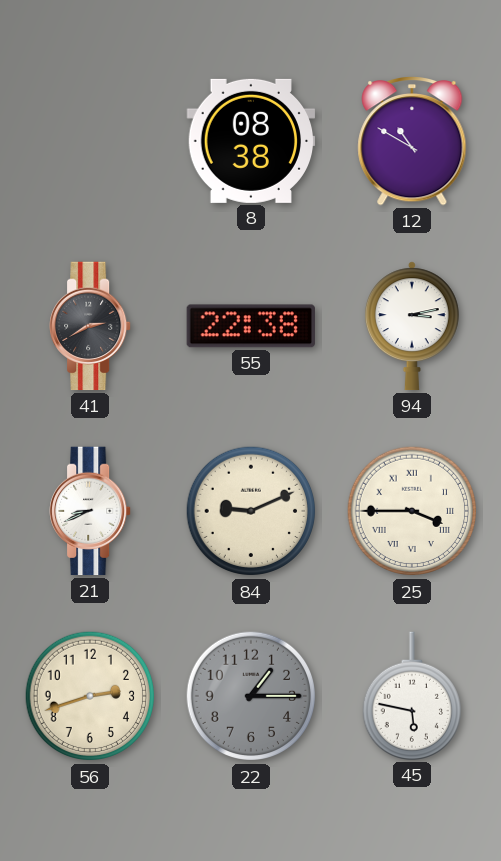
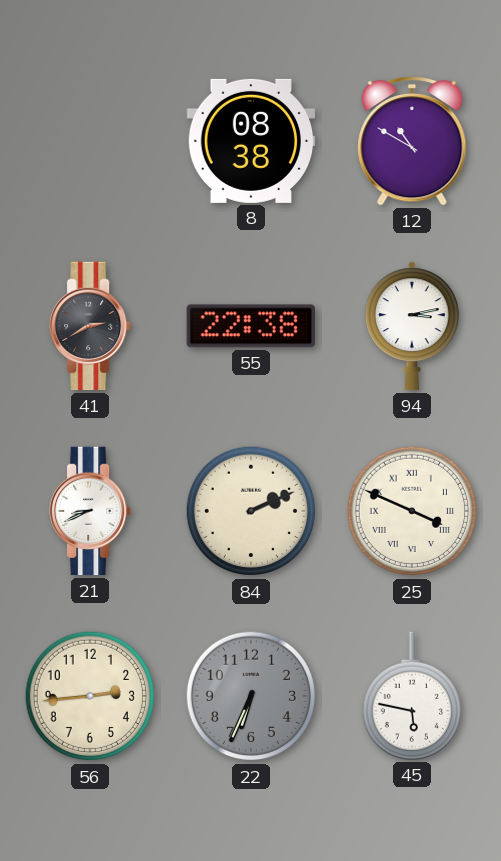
84: 9:11 -> 2:11 (251, 511)
25: 3:45 -> 3:49 (412, 511)
56: 2:42 -> 2:44 (90, 696)
22: 1:15 -> 6:34 (251, 696)
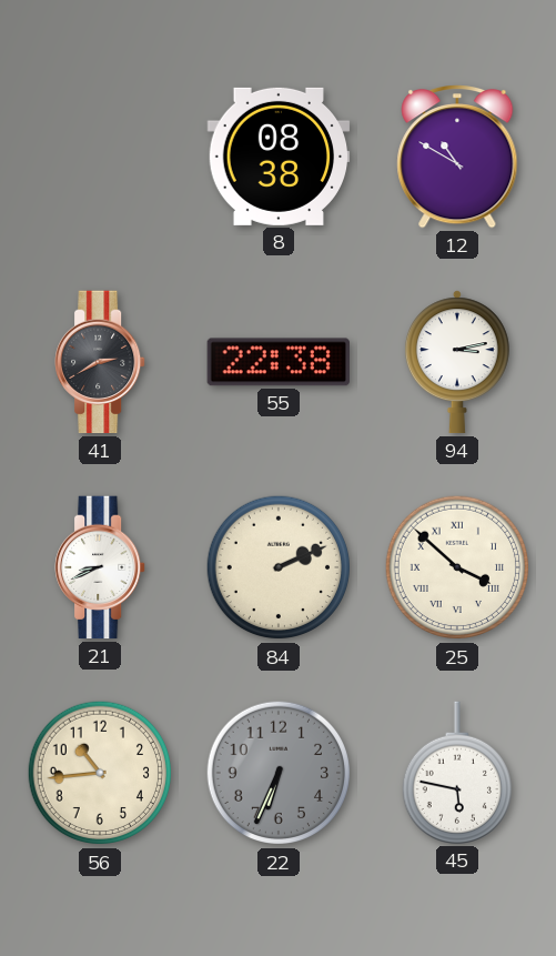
25: 3:49 -> 3:52 (457, 567)
56: 2:44 -> 10:44 (100, 773)
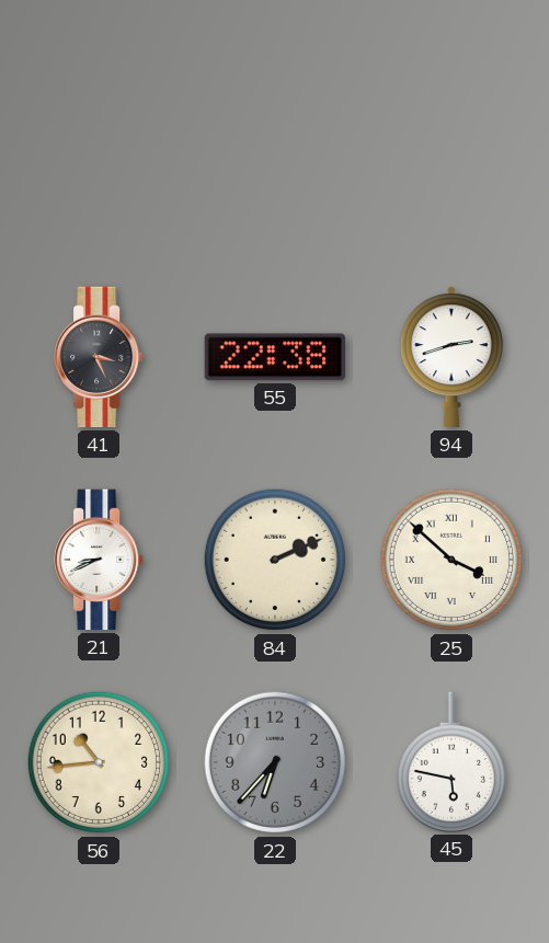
8: 08:38 -> none (279, 157)
12: 10:50 -> none (457, 157)
41: 2:40 -> 3:26 (99, 357)
94: 3:13 -> 2:42 (451, 357)
22: 6:34 -> 6:37 (275, 762)
